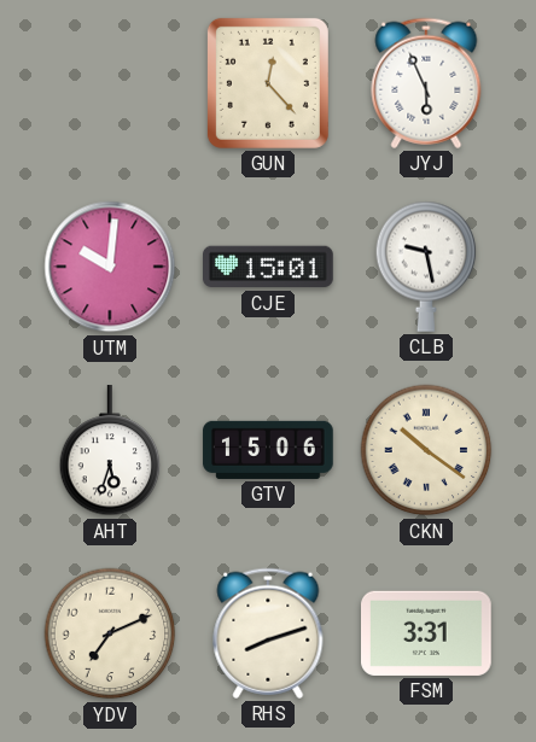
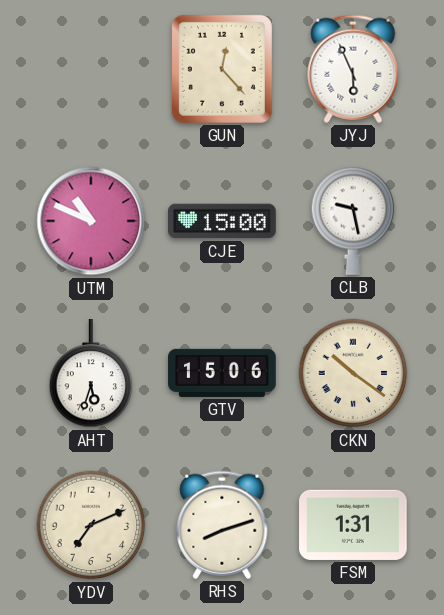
UTM: 10:01 -> 10:49 (91, 221)
CJE: 15:01 -> 15:00 (223, 221)
FSM: 3:31 -> 1:31 (354, 525)
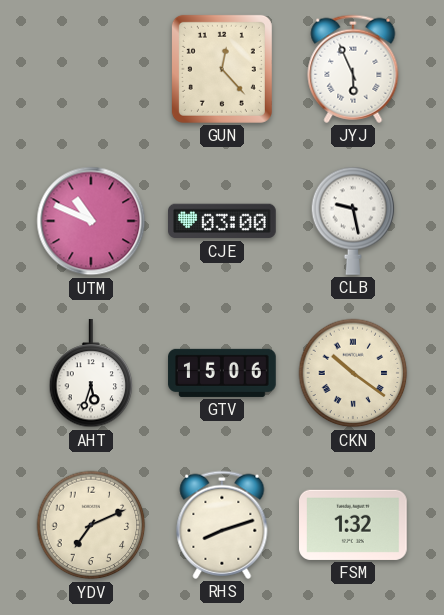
CJE: 15:00 -> 03:00 (223, 221)
FSM: 1:31 -> 1:32 (354, 525)
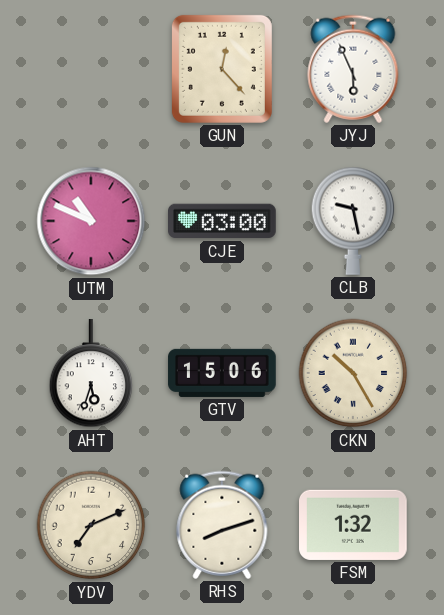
CKN: 10:21 -> 10:25 (353, 373)
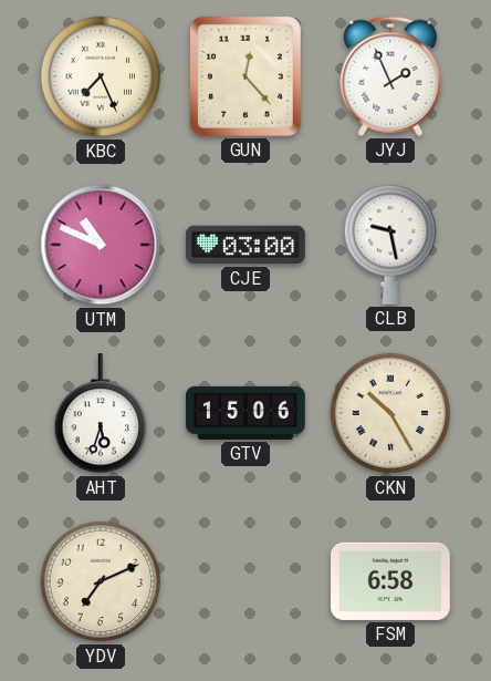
KBC: none -> 7:26 (101, 76)
JYJ: 5:56 -> 1:56 (390, 76)
RHS: 8:12 -> none (222, 525)
FSM: 1:32 -> 6:58 (391, 581)
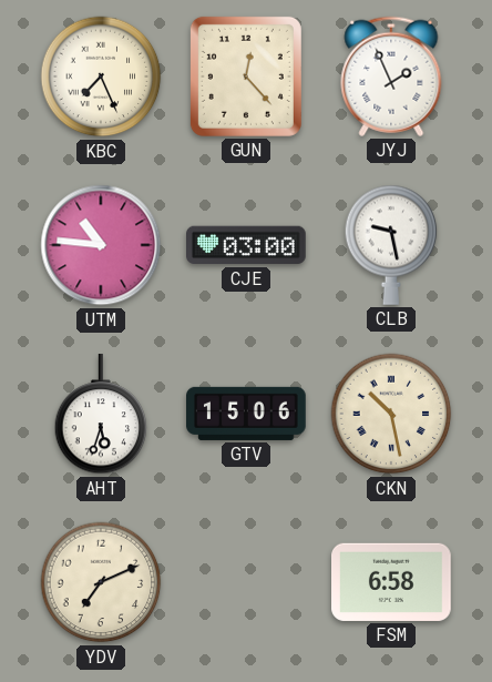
UTM: 10:49 -> 10:46 (101, 245)
CKN: 10:25 -> 10:28 (391, 414)
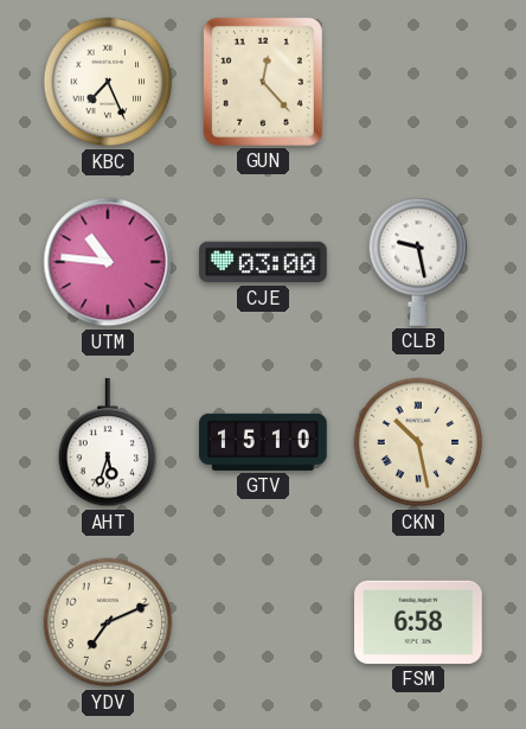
JYJ: 1:56 -> none (391, 77)
GTV: 15:06 -> 15:10 (263, 442)
